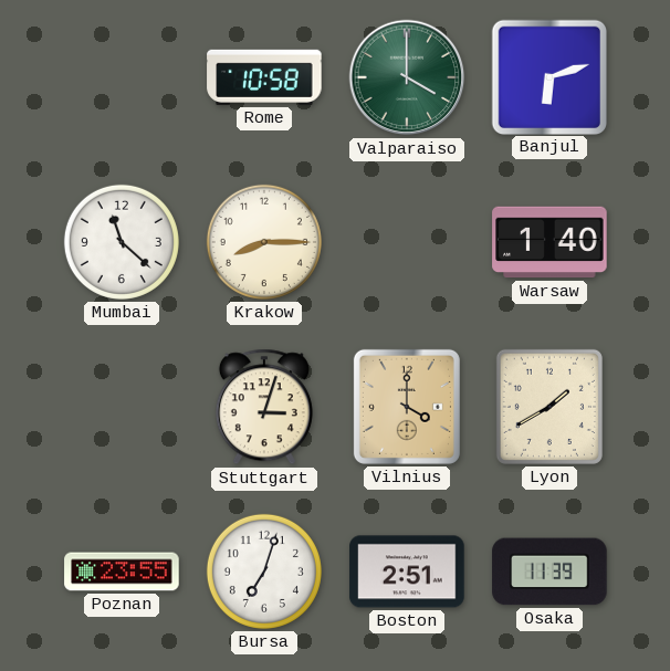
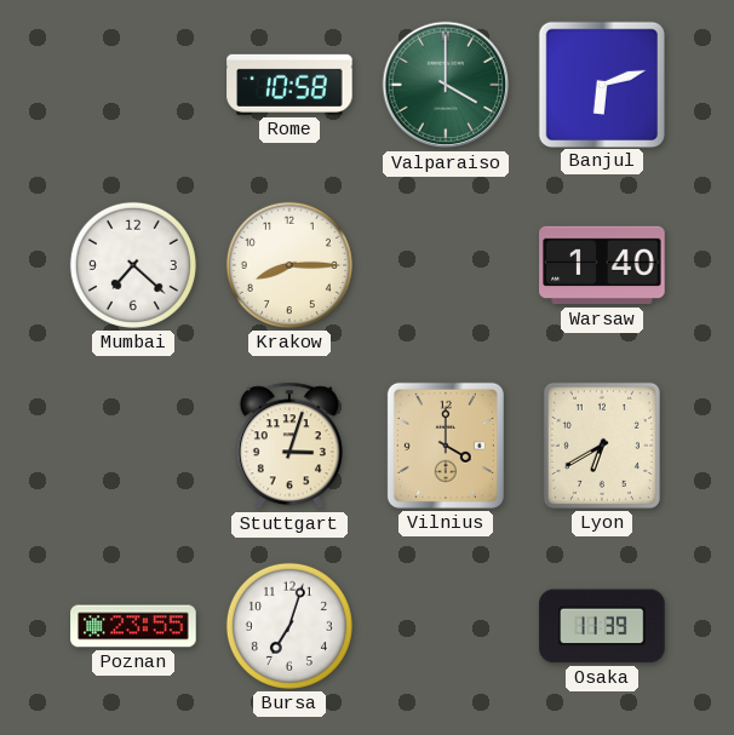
Mumbai: 11:22 -> 7:22 (133, 265)
Lyon: 1:40 -> 6:40 (602, 446)
Boston: 2:51 -> none (407, 572)
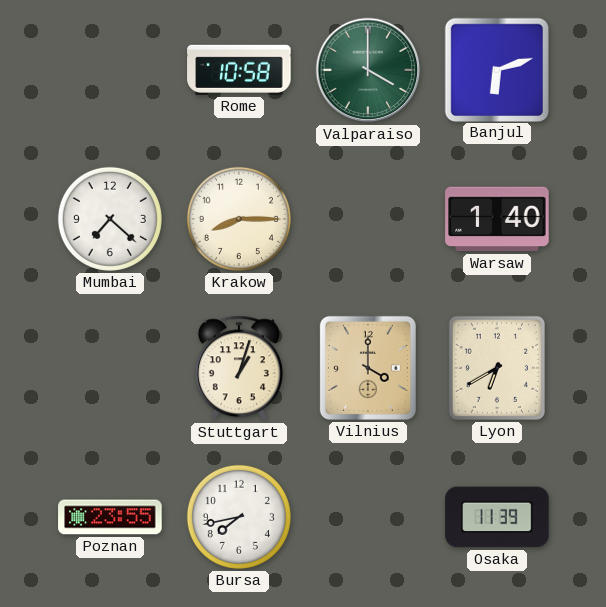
Stuttgart: 3:03 -> 1:03 (239, 368)
Bursa: 7:03 -> 7:43 (239, 517)
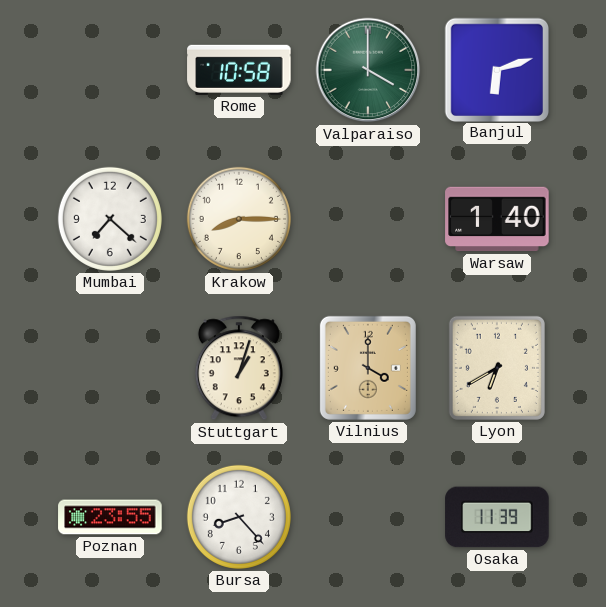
Bursa: 7:43 -> 8:23 (239, 517)
